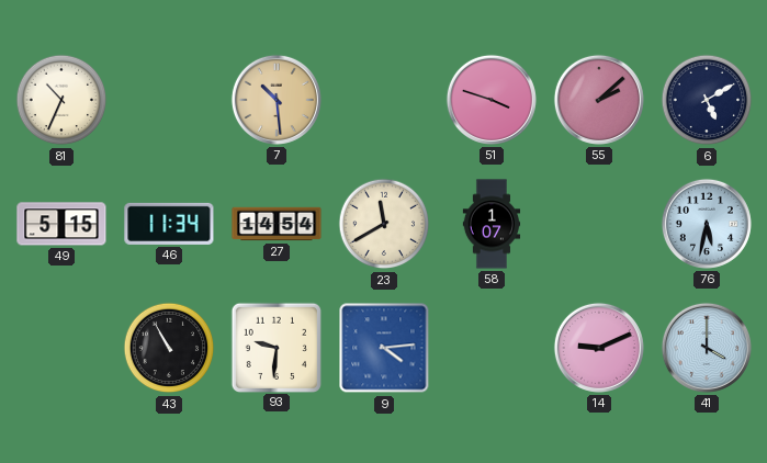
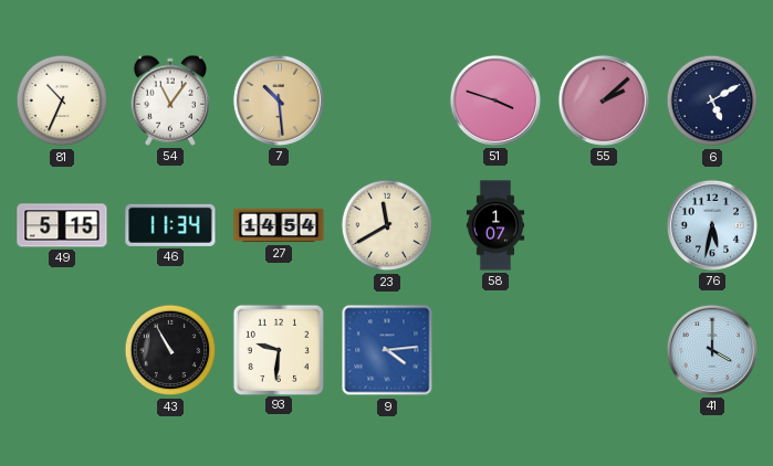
54: none -> 11:06 (169, 100)
14: 9:11 -> none (599, 348)
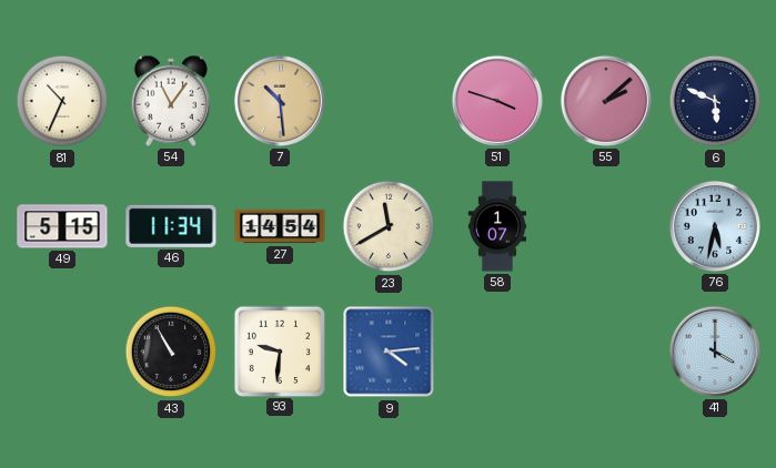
6: 5:10 -> 5:49 (715, 101)
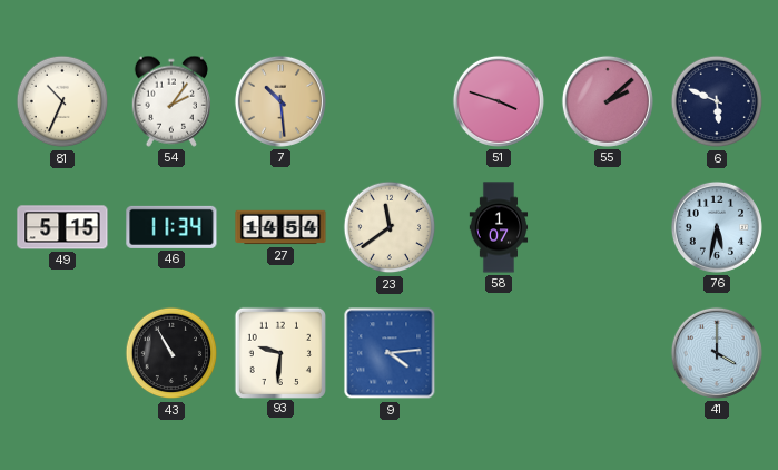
54: 11:06 -> 2:06 (170, 101)
23: 11:40 -> 11:39 (390, 227)
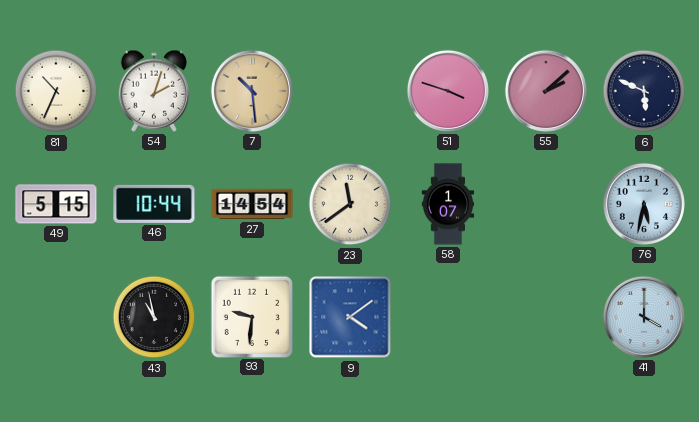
54: 2:06 -> 2:03 (153, 91)
46: 11:34 -> 10:44 (154, 204)
43: 10:55 -> 10:58 (154, 317)
9: 4:14 -> 4:09 (350, 317)
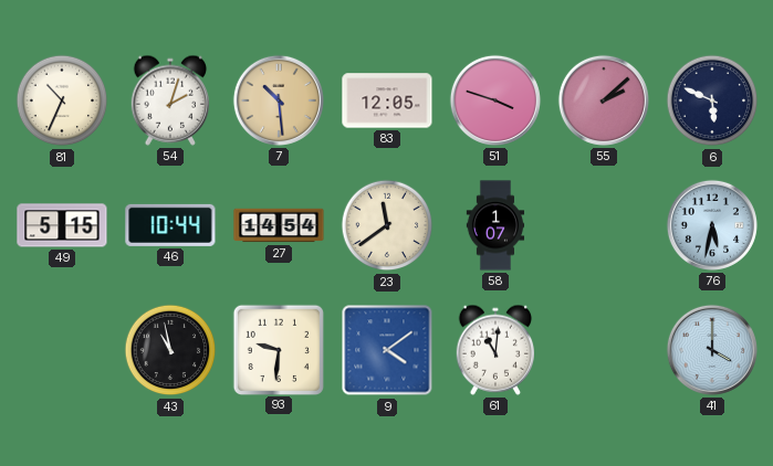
83: none -> 12:05 (387, 100)
61: none -> 11:01 (494, 350)
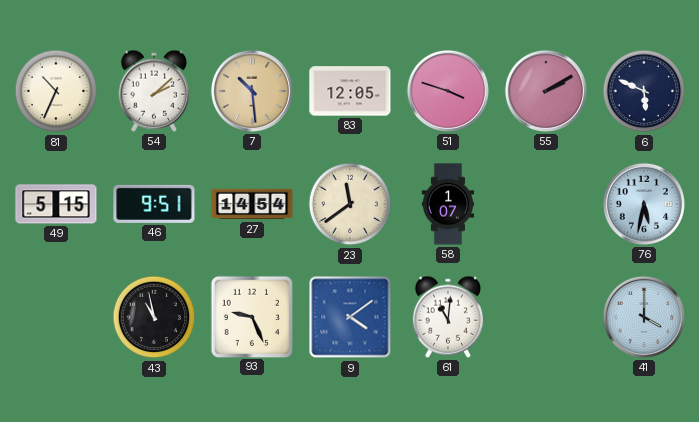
54: 2:03 -> 2:08 (153, 91)
55: 2:08 -> 2:10 (546, 91)
46: 10:44 -> 9:51 (154, 204)
93: 9:31 -> 9:26 (251, 316)
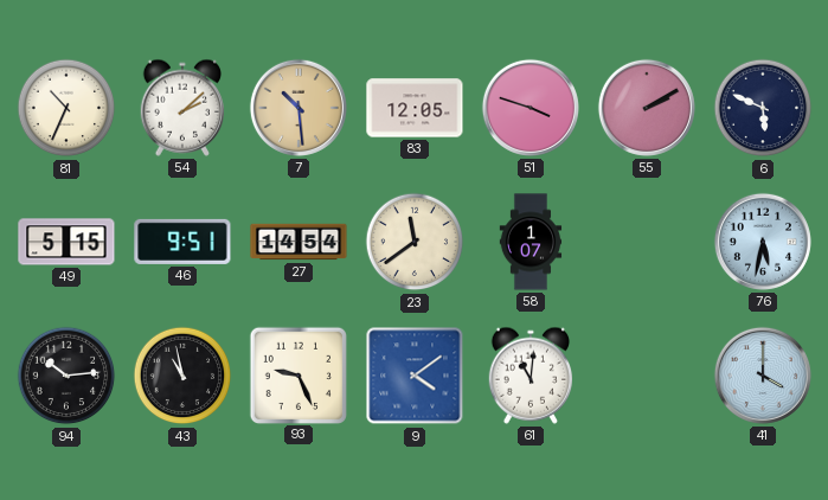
94: none -> 10:14 (66, 376)
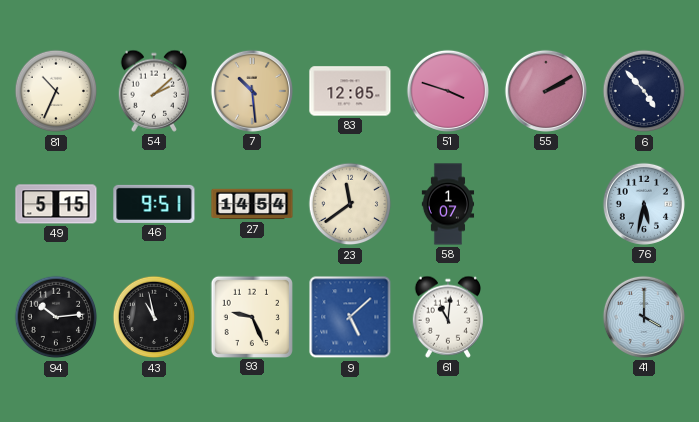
6: 5:49 -> 4:53 (644, 91)
9: 4:09 -> 5:08 (350, 317)
